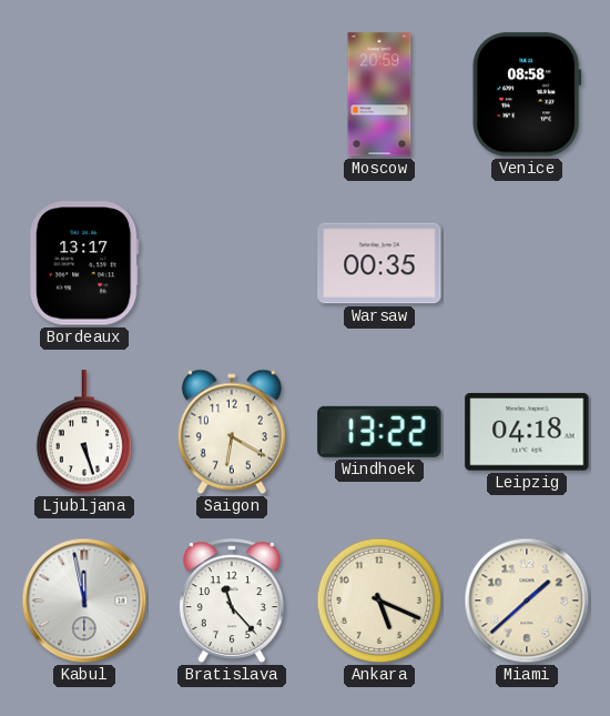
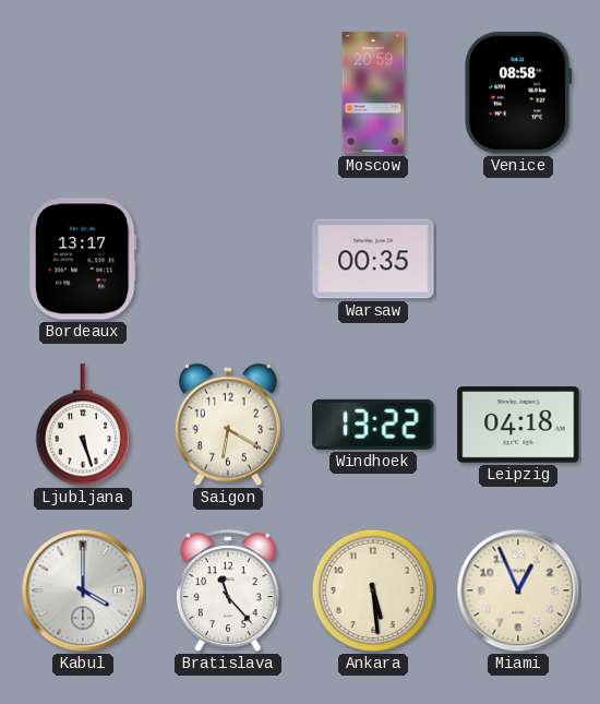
Kabul: 11:58 -> 4:00 (83, 590)
Ankara: 5:19 -> 5:29 (373, 590)
Miami: 1:38 -> 12:56 (518, 590)
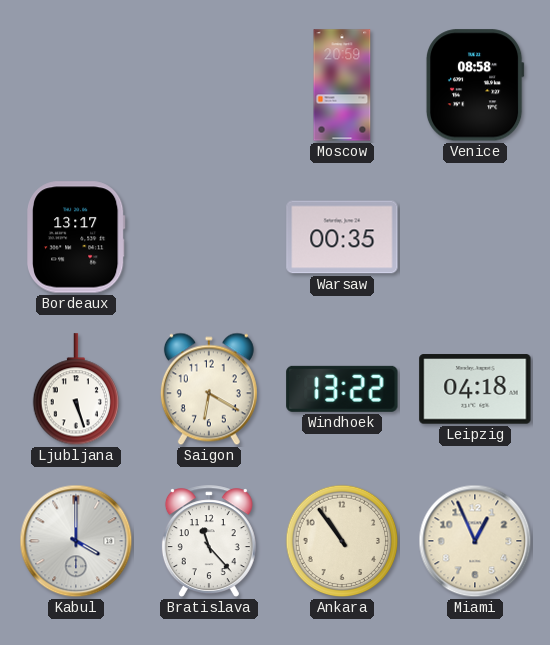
Ankara: 5:29 -> 10:54 (342, 541)
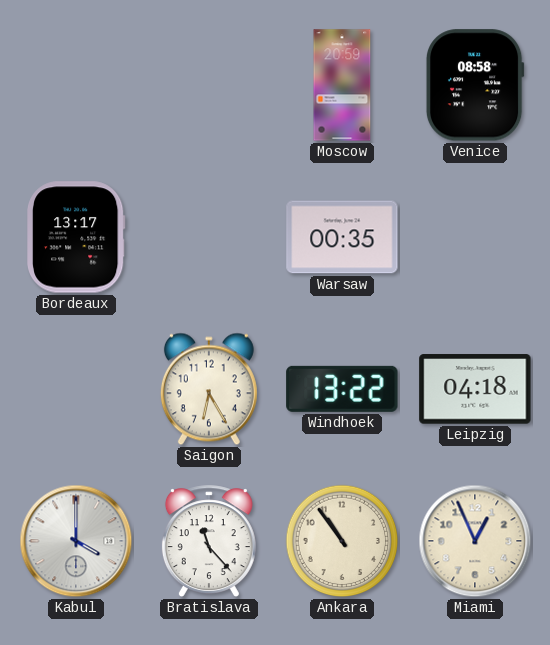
Ljubljana: 5:27 -> none (75, 390)
Saigon: 6:20 -> 6:25 (209, 389)
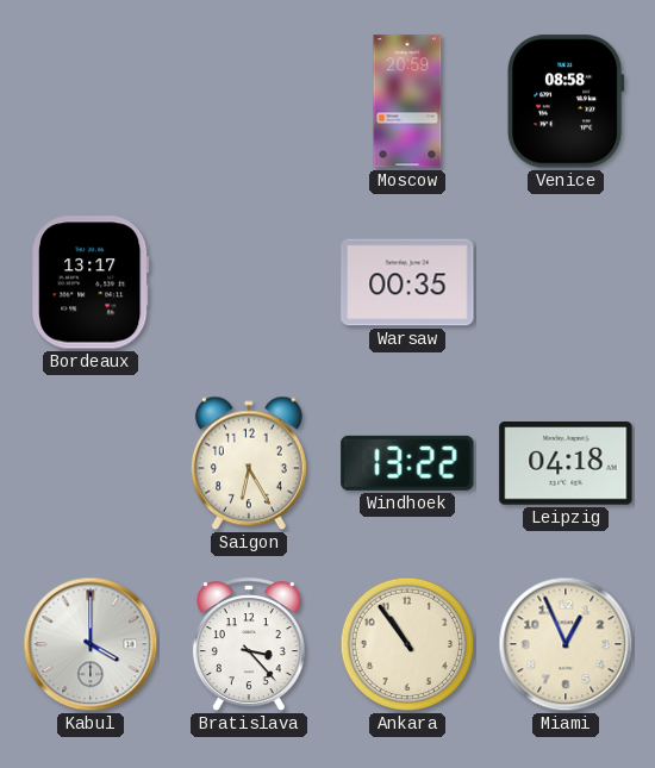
Bratislava: 11:23 -> 3:23 (249, 645)
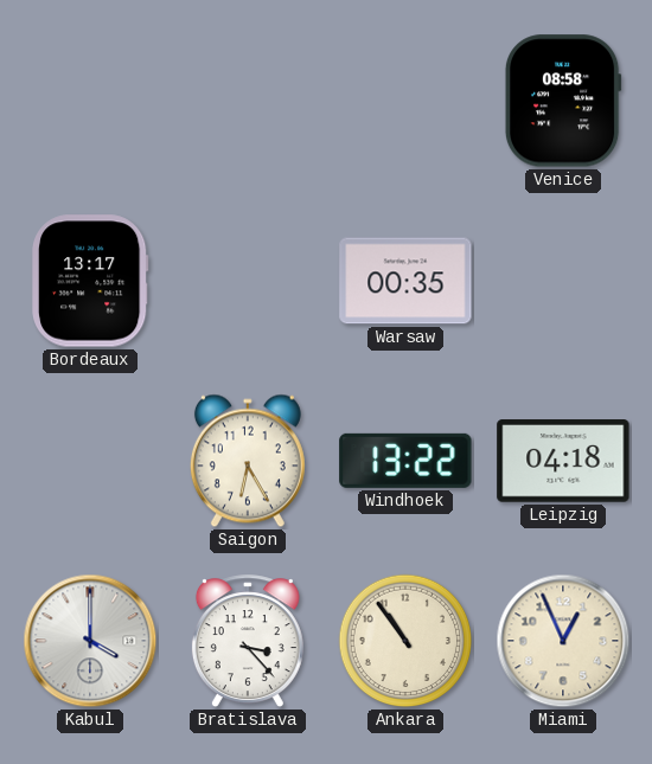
Moscow: 20:59 -> none (407, 101)
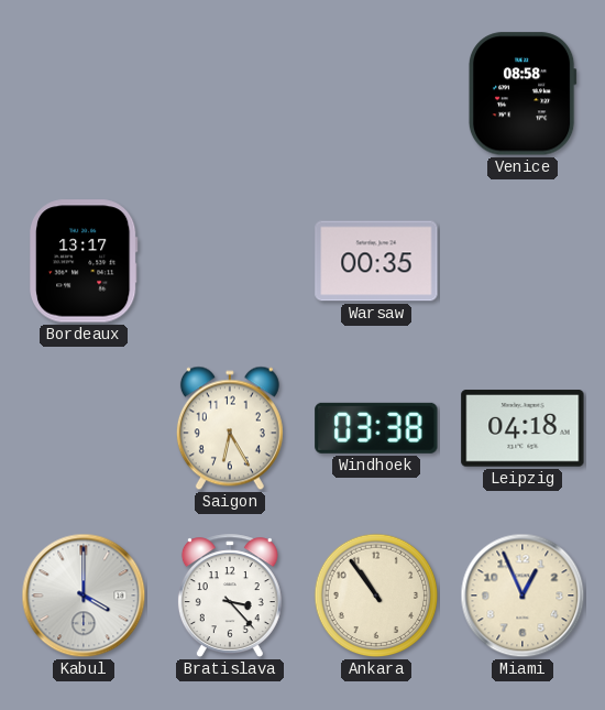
Windhoek: 13:22 -> 03:38 (376, 428)
